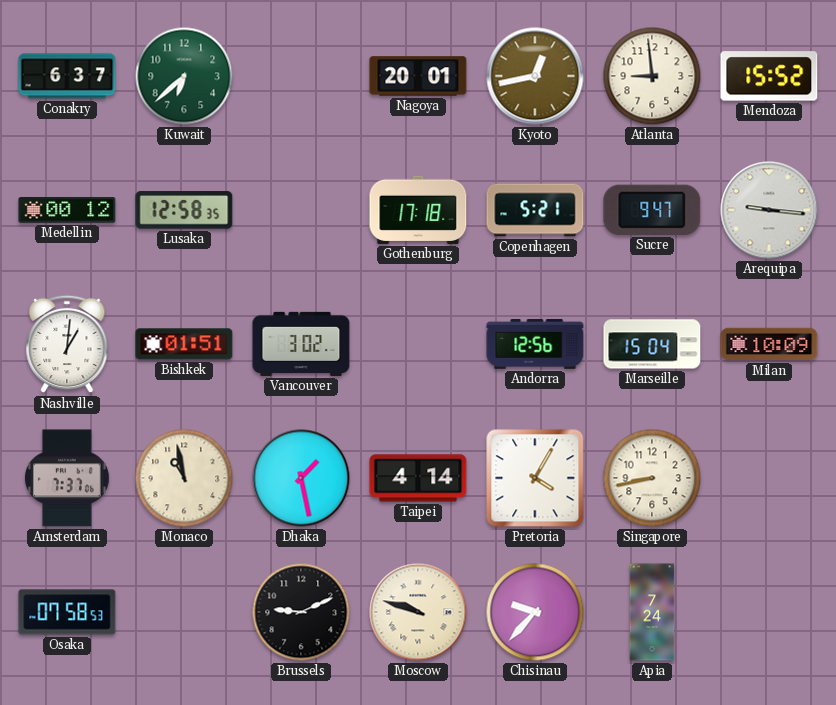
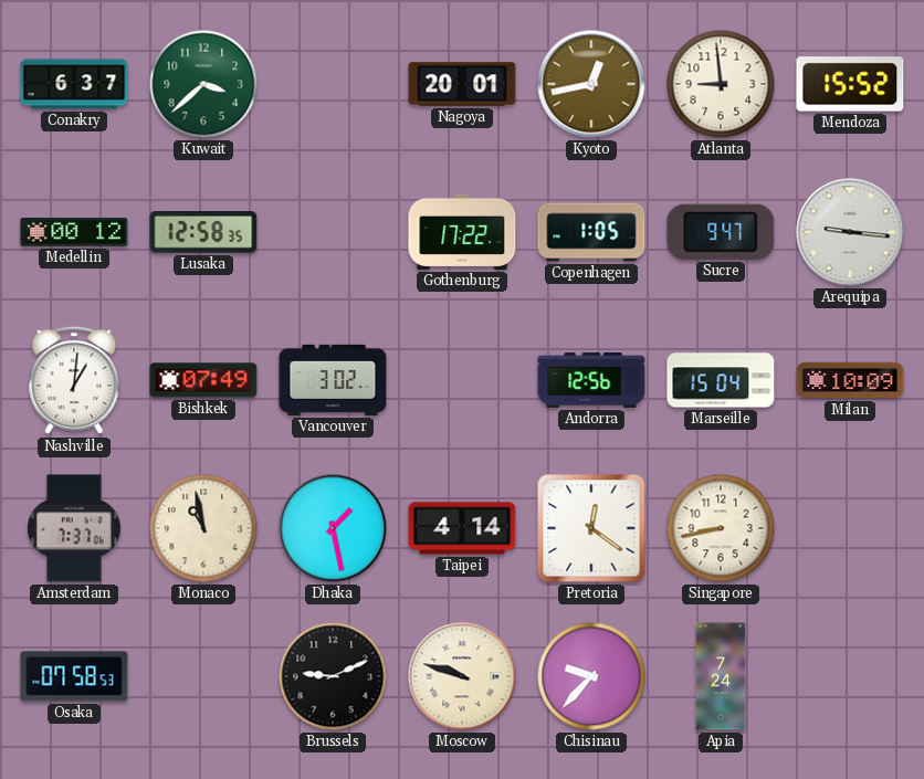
Kuwait: 6:38 -> 3:38 (203, 84)
Gothenburg: 17:18 -> 17:22 (462, 232)
Copenhagen: 5:21 -> 1:05 (591, 232)
Bishkek: 01:51 -> 07:49 (203, 380)
Pretoria: 4:05 -> 12:21 (591, 528)
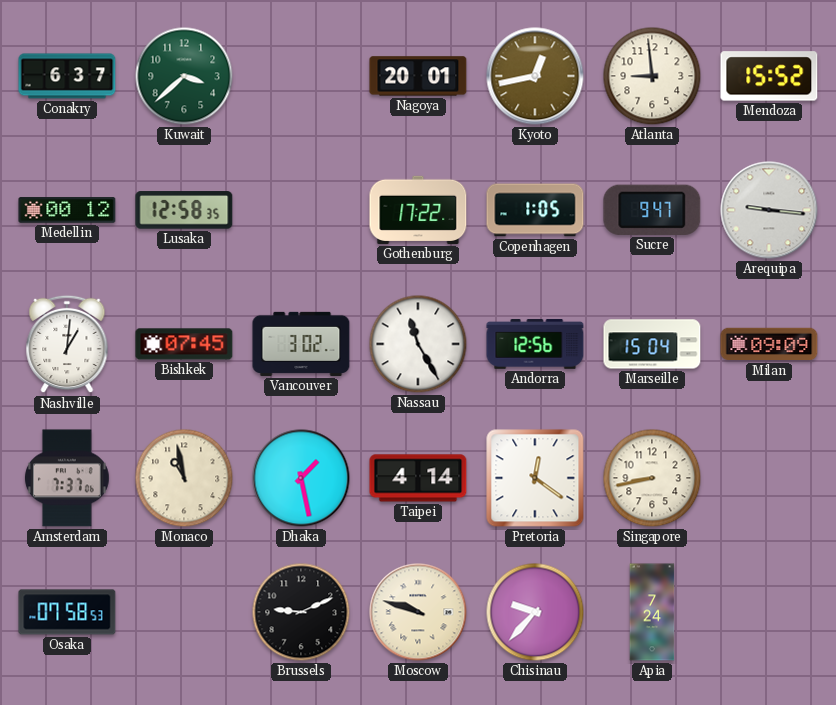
Bishkek: 07:49 -> 07:45 (184, 344)
Nassau: none -> 11:25 (418, 344)
Milan: 10:09 -> 09:09 (769, 344)
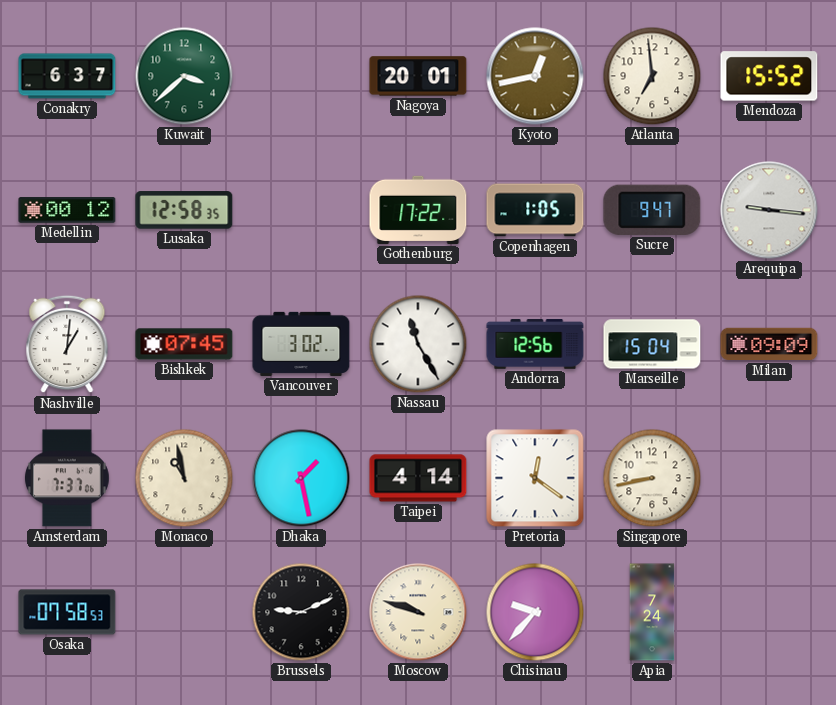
Atlanta: 8:59 -> 6:59 (652, 76)
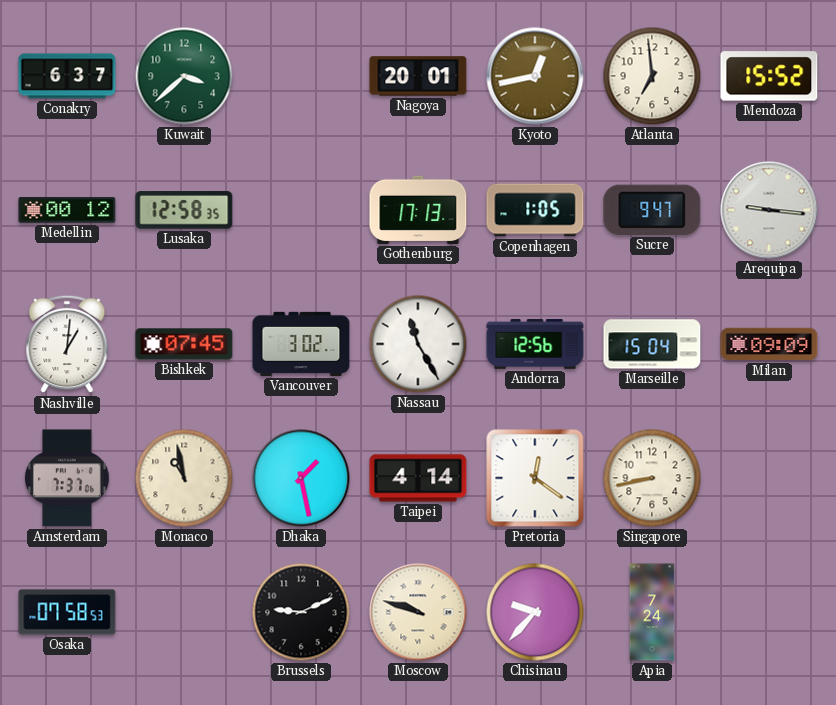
Gothenburg: 17:22 -> 17:13 (418, 210)
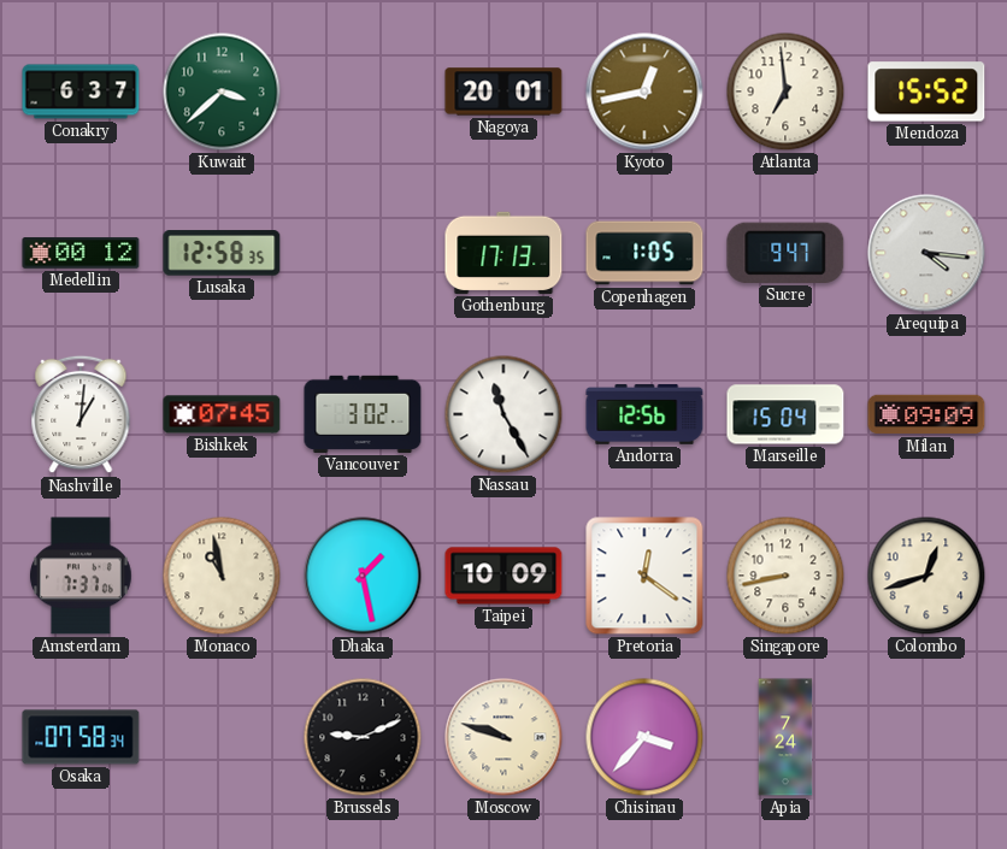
Arequipa: 9:16 -> 4:16 (926, 253)
Taipei: 4:14 -> 10:09 (503, 576)
Colombo: none -> 12:42 (926, 576)
Osaka: 07:58:53 -> 07:58:34 (81, 737)
Chisinau: 9:37 -> 3:37 (644, 737)
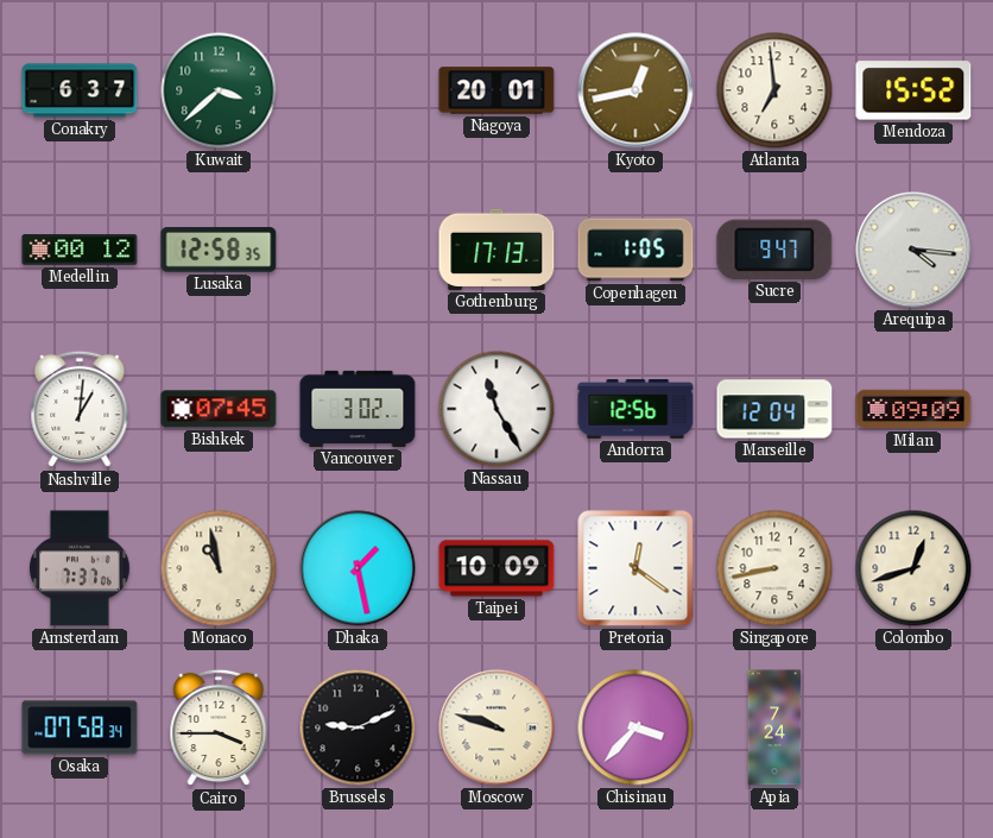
Marseille: 15:04 -> 12:04 (774, 409)
Cairo: none -> 3:45 (219, 727)
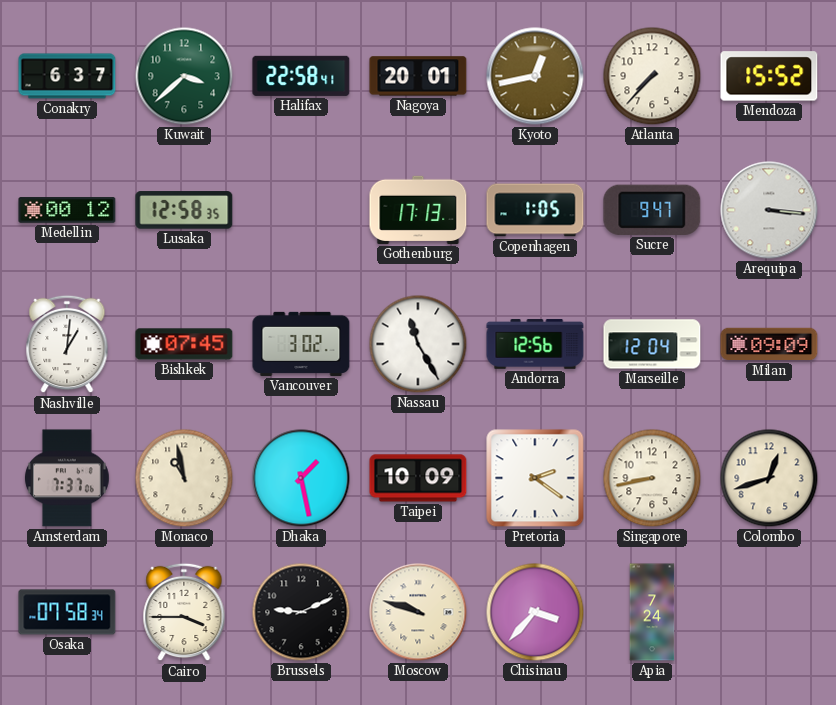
Halifax: none -> 22:58 (301, 76)
Atlanta: 6:59 -> 7:37 (652, 76)
Arequipa: 4:16 -> 3:16 (769, 210)
Pretoria: 12:21 -> 2:21 (535, 478)
